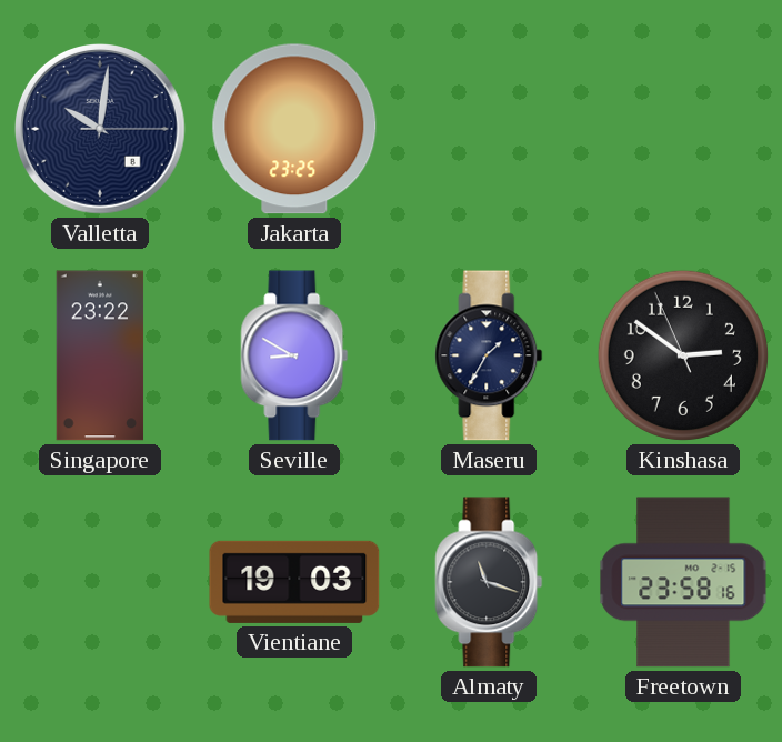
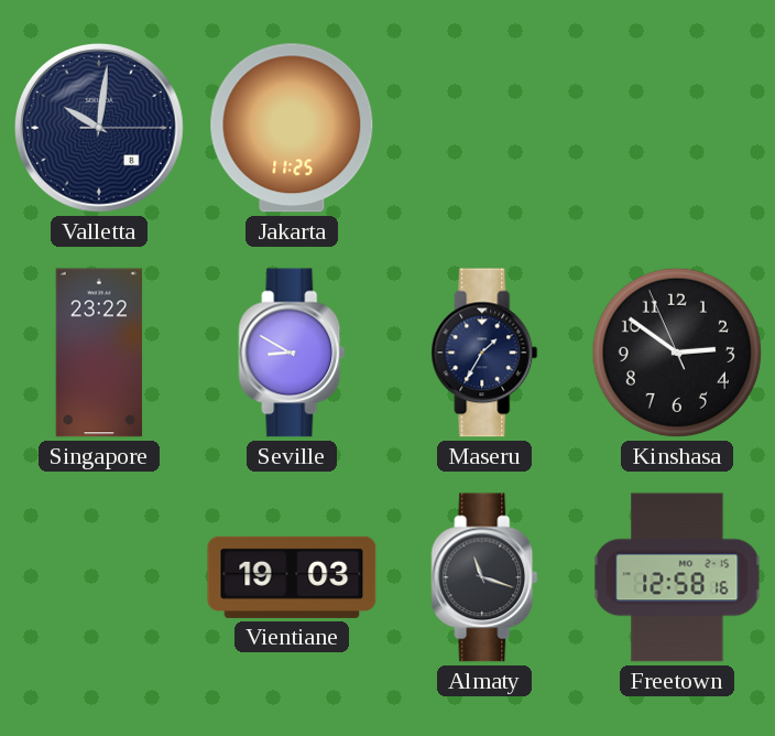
Jakarta: 23:25 -> 11:25 (292, 128)
Freetown: 23:58 -> 12:58 (677, 577)
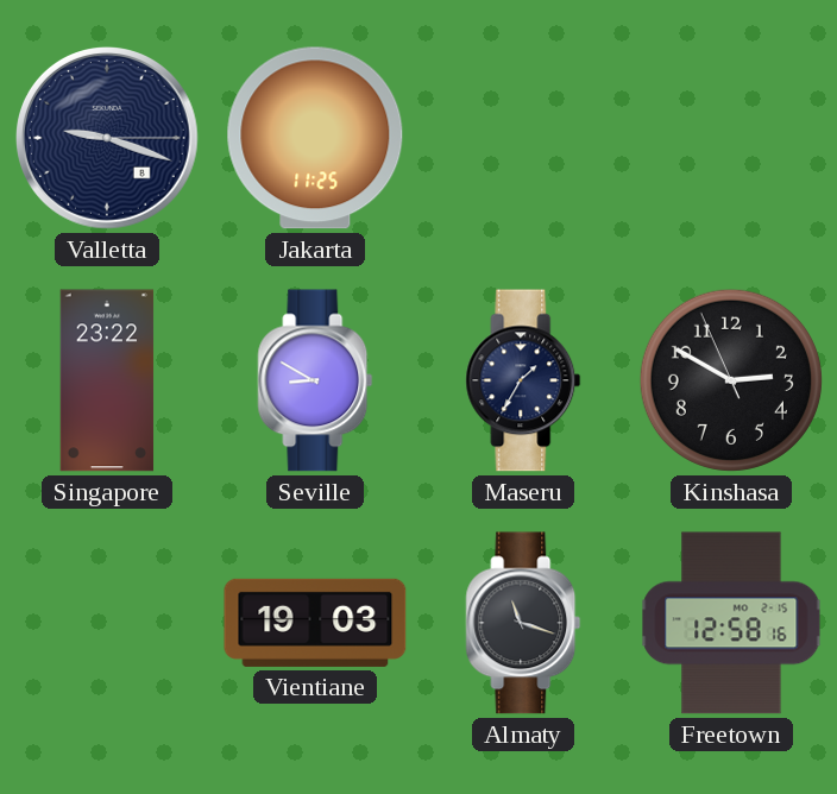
Valletta: 10:01 -> 9:18 (108, 139)
Kinshasa: 2:50 -> 2:49 (731, 380)
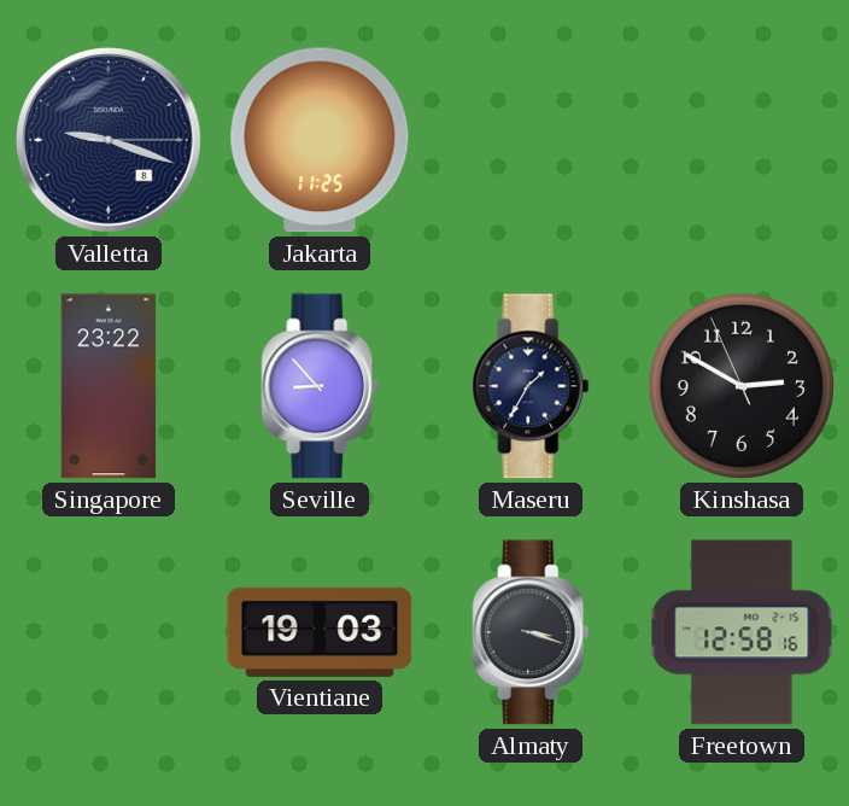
Seville: 8:50 -> 8:53 (320, 386)
Almaty: 11:18 -> 3:18 (531, 632)
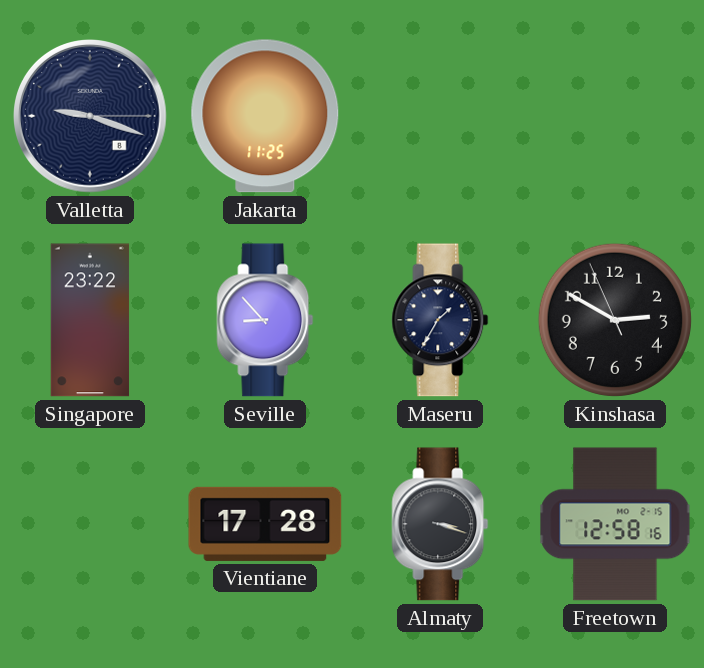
Vientiane: 19:03 -> 17:28 (265, 524)
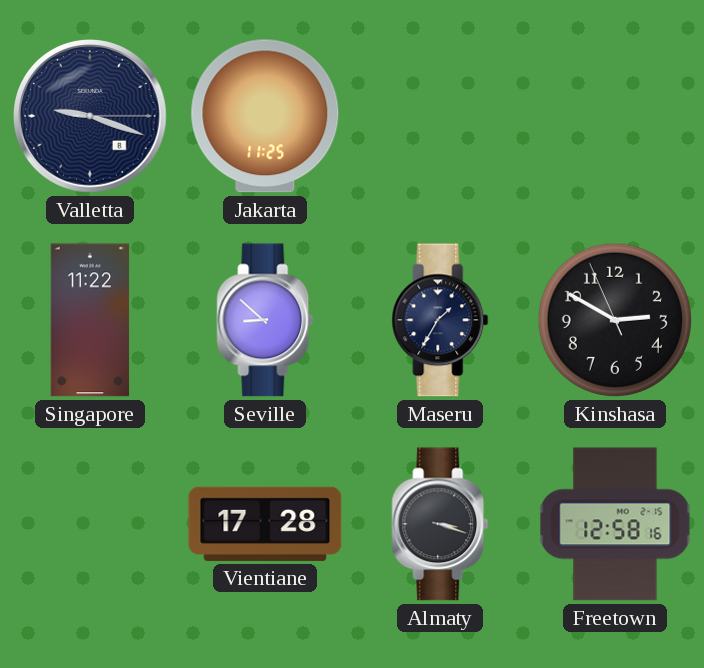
Singapore: 23:22 -> 11:22 (90, 320)
Seville: 8:53 -> 8:52 (265, 320)
